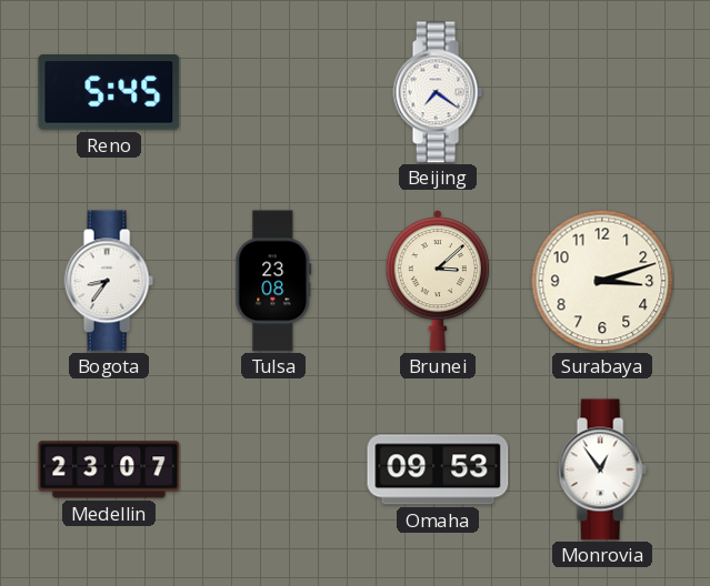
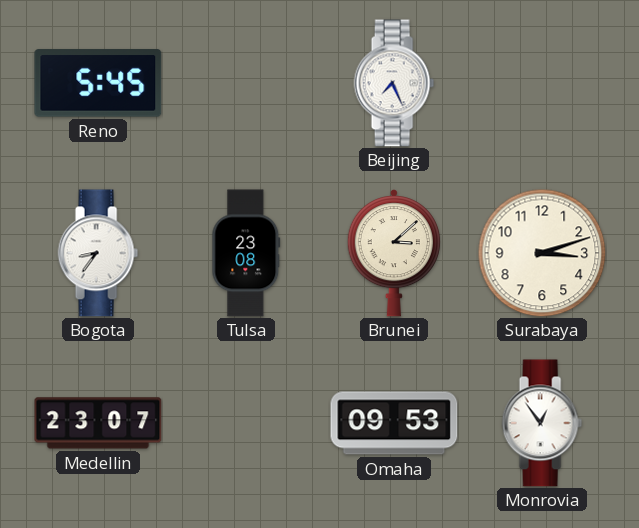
Beijing: 7:21 -> 7:26 (394, 83)
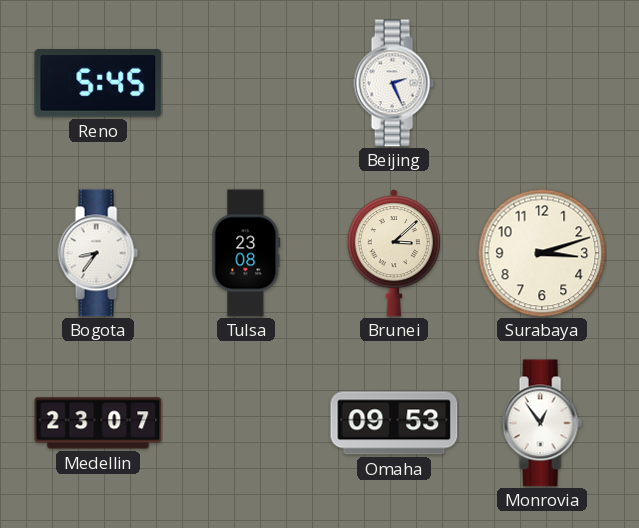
Beijing: 7:26 -> 2:26 (394, 83)
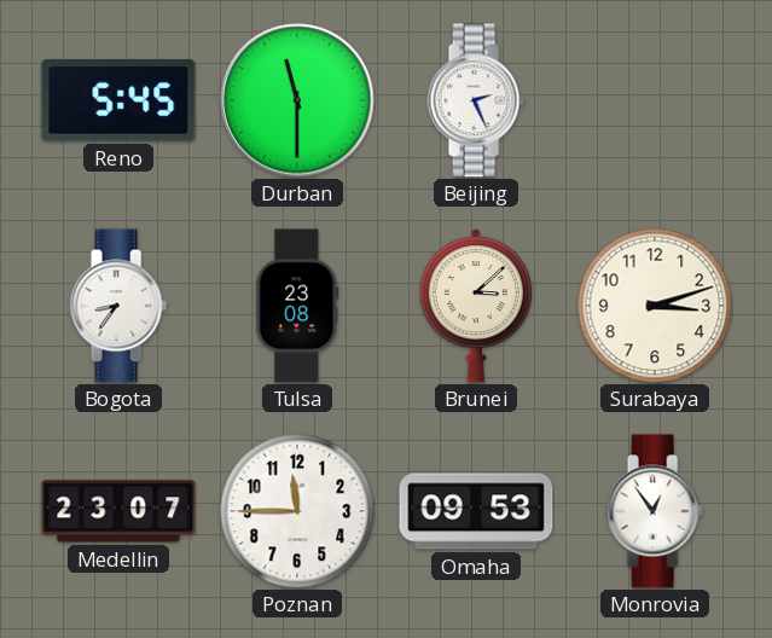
Durban: none -> 11:30 (297, 100)
Poznan: none -> 11:45 (297, 511)
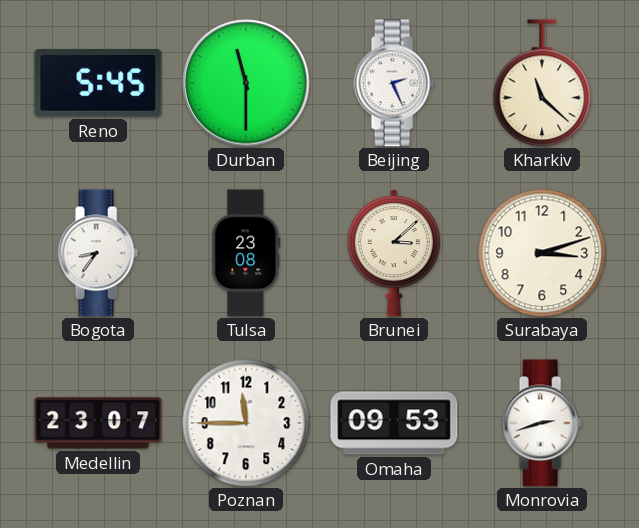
Kharkiv: none -> 11:22 (542, 83)
Monrovia: 12:54 -> 2:42 (542, 423)
